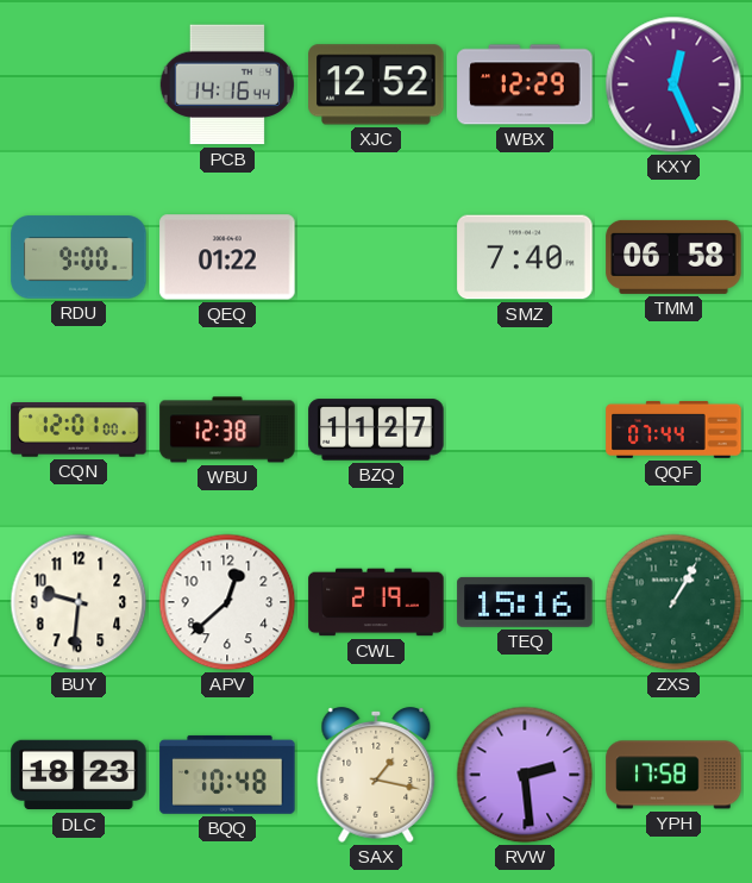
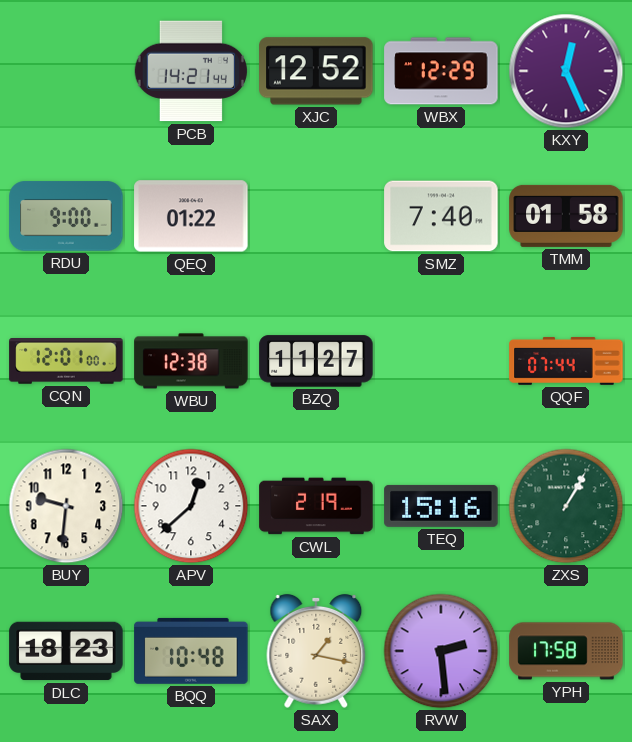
PCB: 14:16 -> 14:21 (191, 71)
TMM: 06:58 -> 01:58 (566, 216)
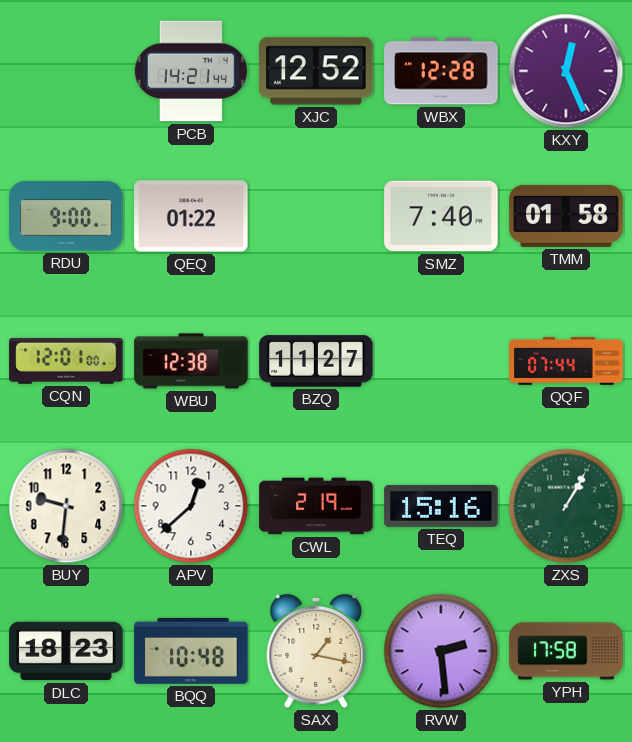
WBX: 12:29 -> 12:28 (441, 71)
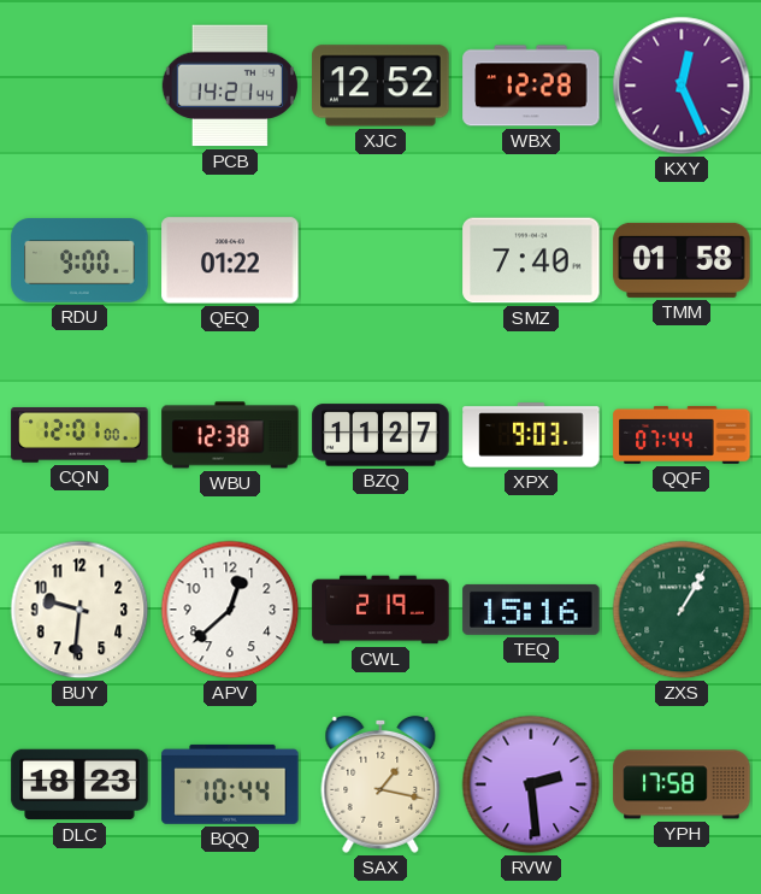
XPX: none -> 9:03 (531, 435)
BQQ: 10:48 -> 10:44 (230, 784)
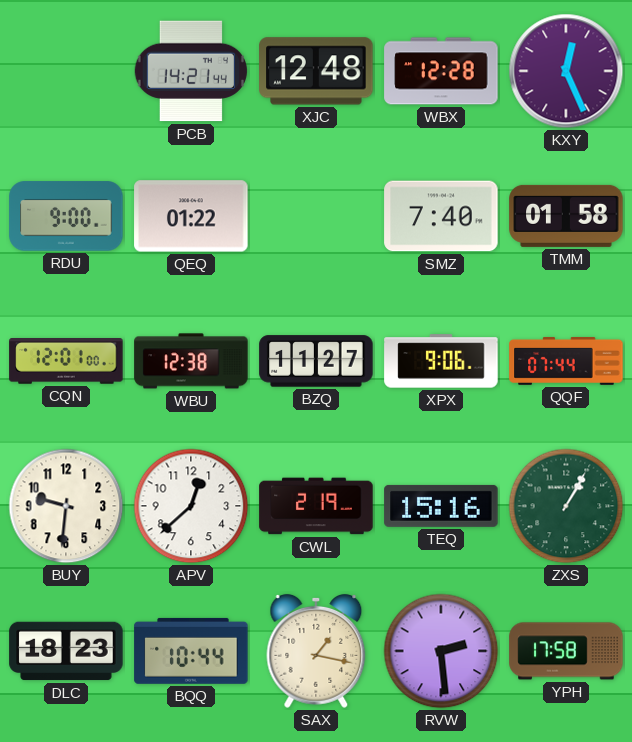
XJC: 12:52 -> 12:48 (316, 71)
XPX: 9:03 -> 9:06 (441, 361)
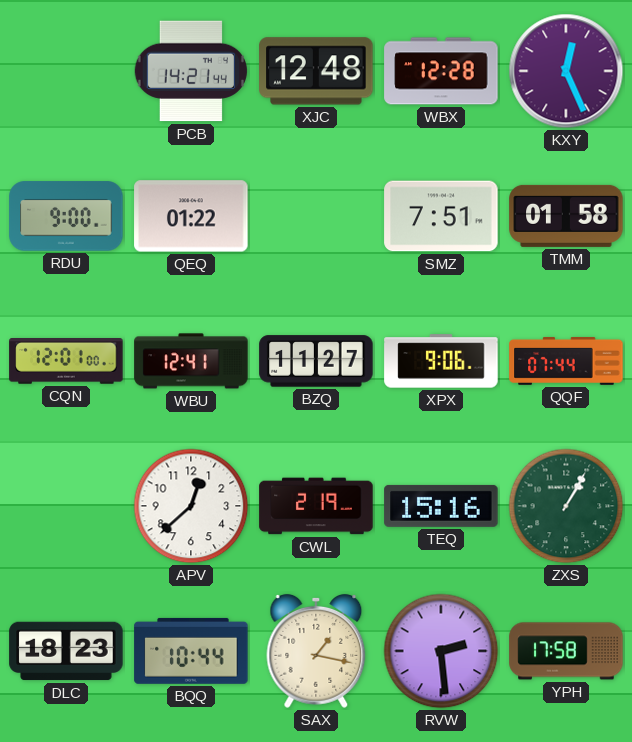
SMZ: 7:40 -> 7:51 (441, 216)
WBU: 12:38 -> 12:41 (191, 361)
BUY: 9:31 -> none (66, 506)
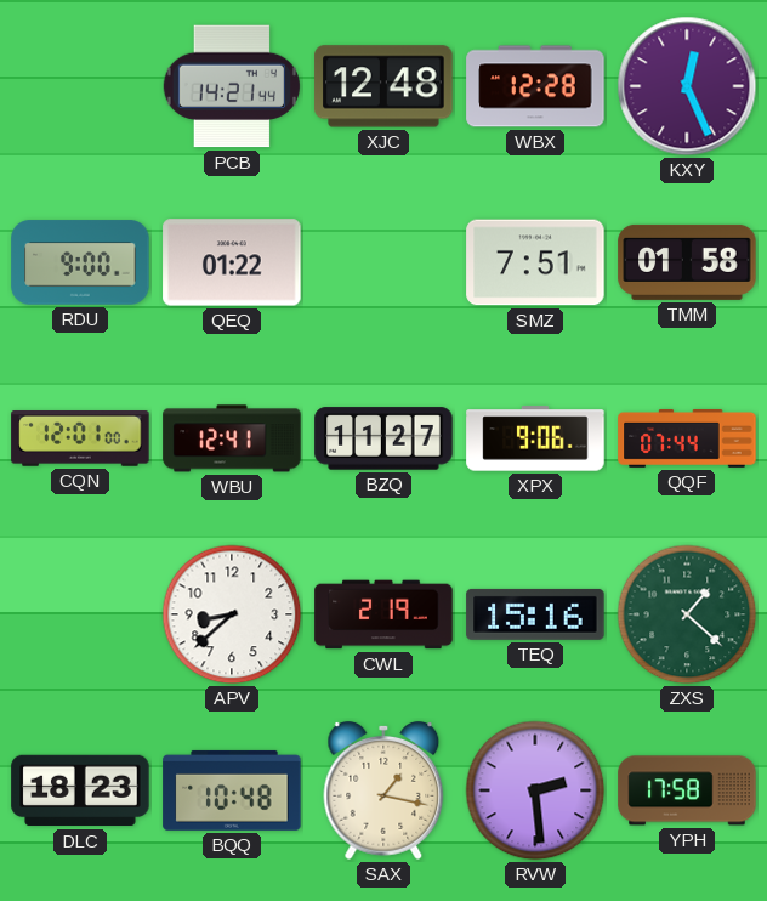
APV: 12:38 -> 8:38 (232, 614)
ZXS: 1:05 -> 1:22 (687, 614)
BQQ: 10:44 -> 10:48 (232, 790)
